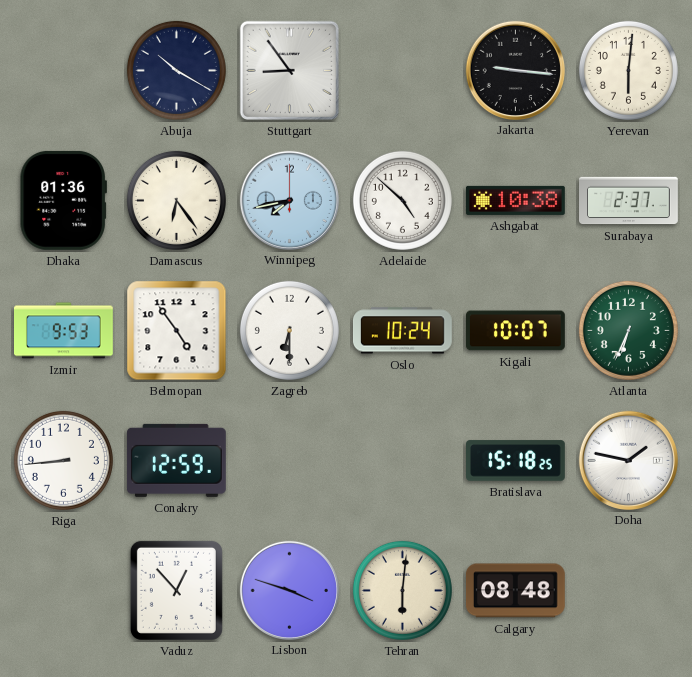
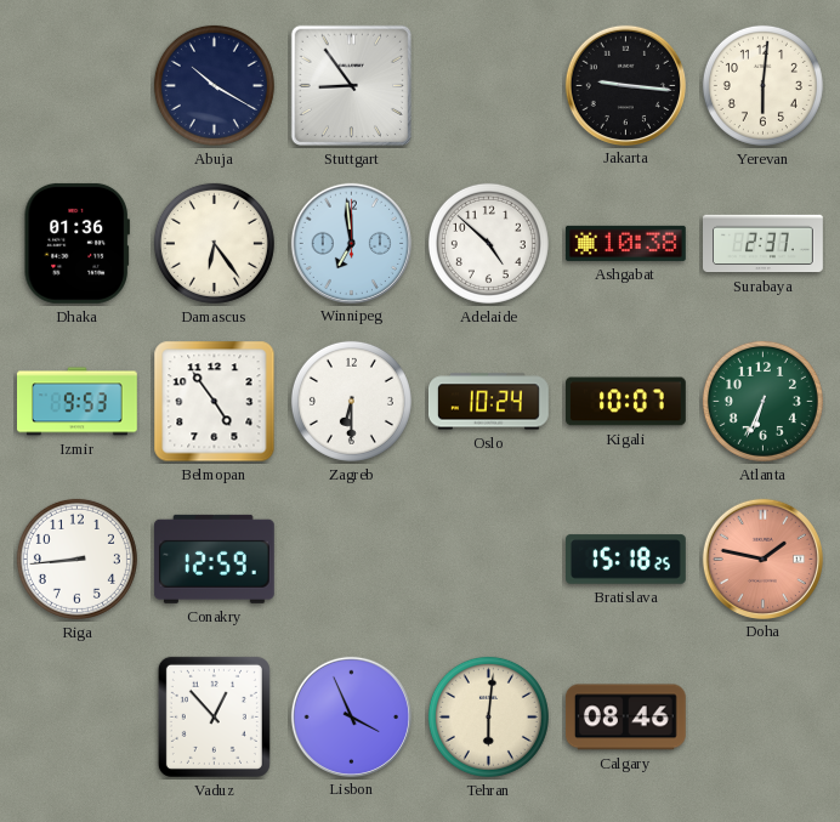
Winnipeg: 7:43 -> 6:59 (351, 243)
Doha dial: white -> salmon (762, 559)
Lisbon: 3:48 -> 3:56 (351, 716)
Calgary: 08:48 -> 08:46 (625, 718)
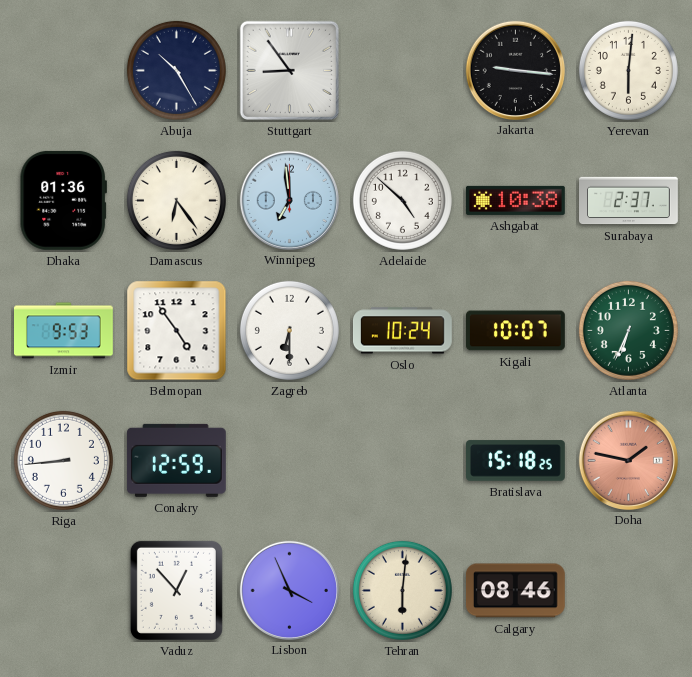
Abuja: 10:20 -> 10:25 (176, 70)
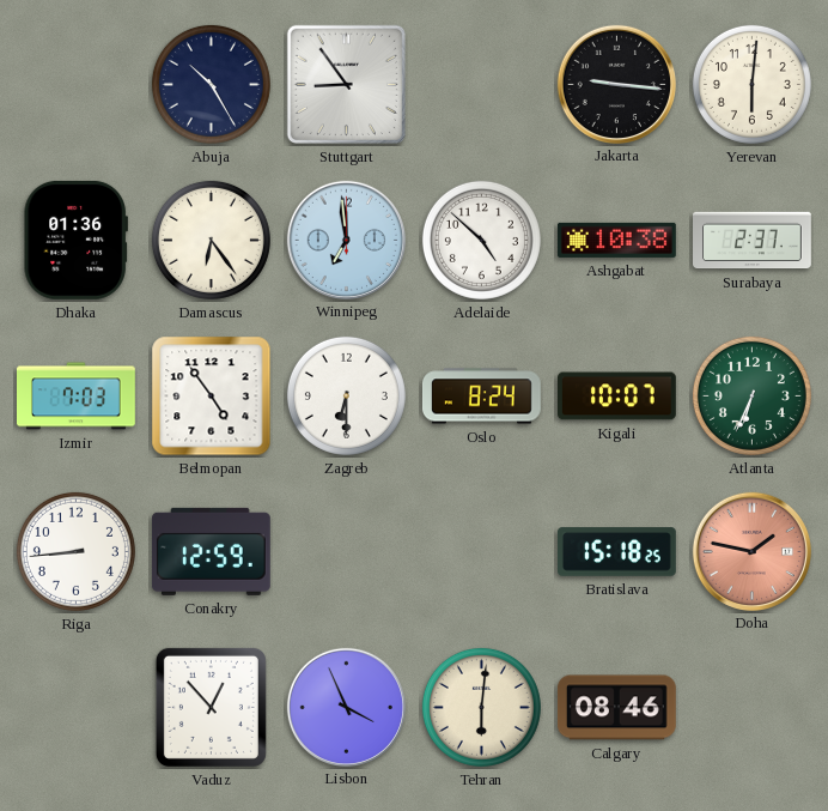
Izmir: 9:53 -> 7:03 (77, 397)
Oslo: 10:24 -> 8:24 (482, 397)
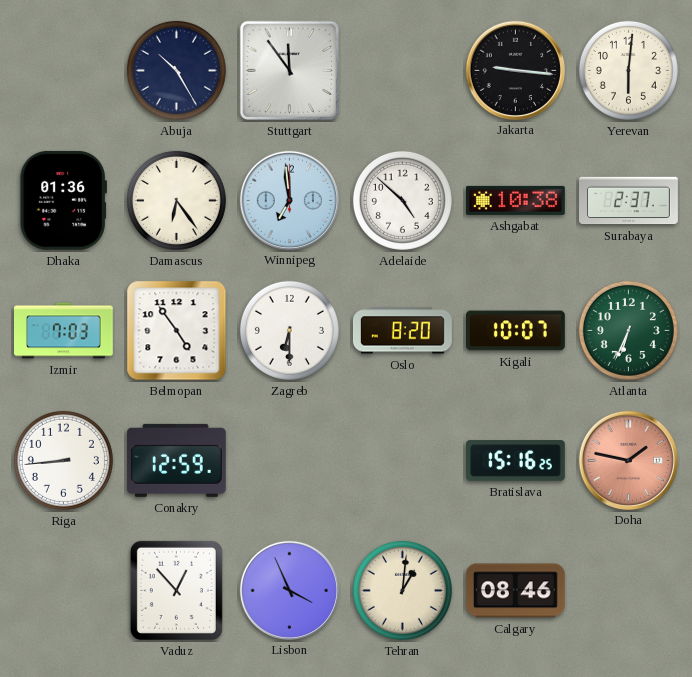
Stuttgart: 8:54 -> 11:54 (289, 70)
Oslo: 8:24 -> 8:20 (403, 331)
Bratislava: 15:18 -> 15:16 (516, 461)
Tehran: 6:01 -> 1:01 (402, 590)
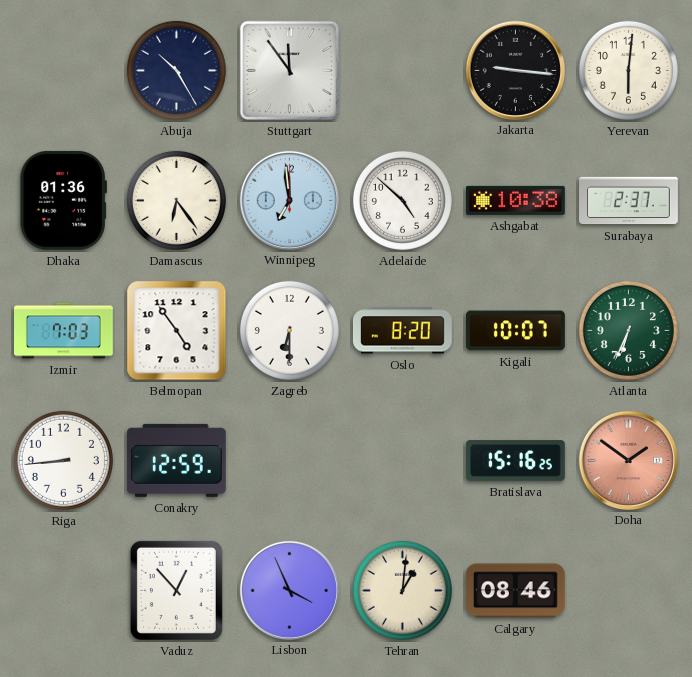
Doha: 1:47 -> 1:51 (628, 460)
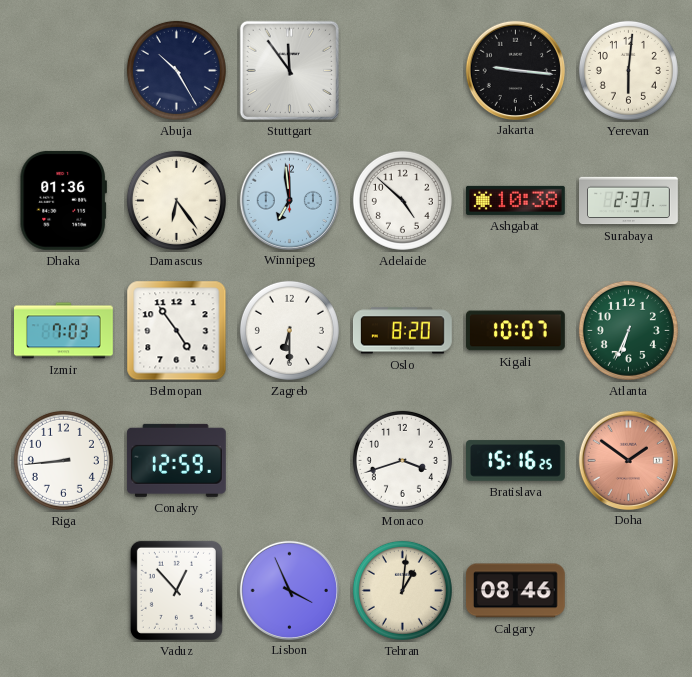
Monaco: none -> 3:42 (402, 460)
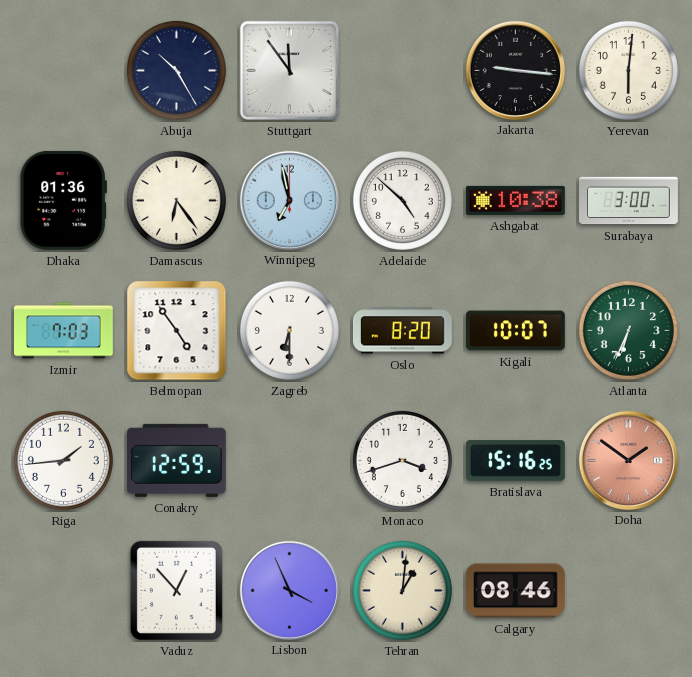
Winnipeg: 6:59 -> 6:58 (289, 200)
Surabaya: 2:37 -> 3:00 (629, 201)
Riga: 8:44 -> 1:44 (63, 460)
